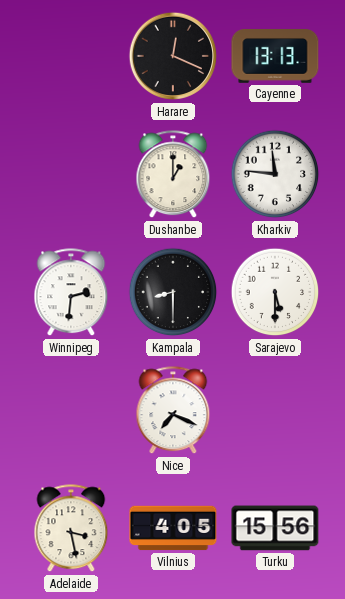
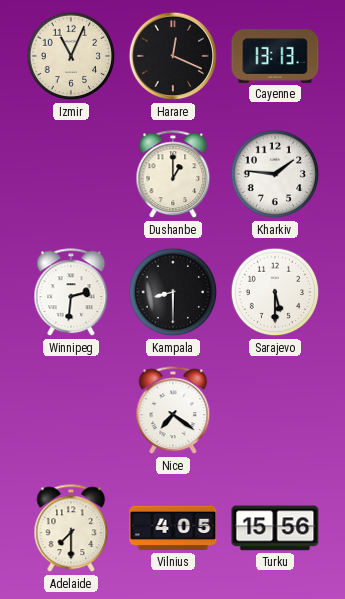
Izmir: none -> 11:04 (71, 56)
Kharkiv: 11:46 -> 1:46 (275, 174)
Nice: 7:19 -> 7:21 (173, 411)
Adelaide: 3:28 -> 7:30 (71, 529)
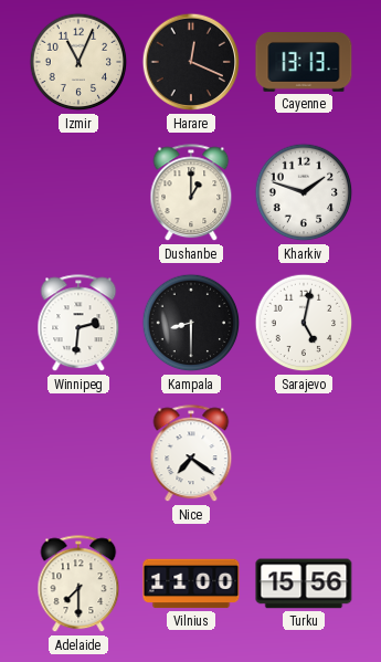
Kharkiv: 1:46 -> 1:48 (304, 192)
Sarajevo: 5:30 -> 5:02 (304, 323)
Vilnius: 4:05 -> 11:00 (191, 584)
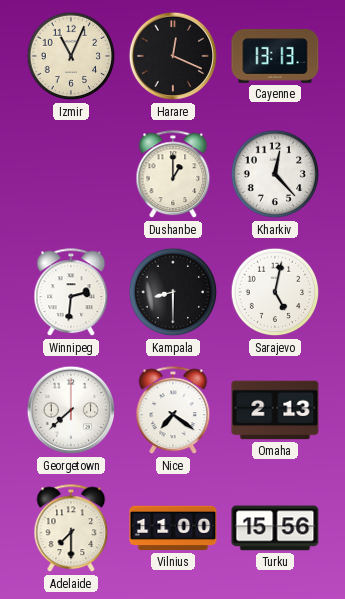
Kharkiv: 1:48 -> 12:23 (275, 174)
Georgetown: none -> 7:38 (71, 410)
Omaha: none -> 2:13 (275, 410)
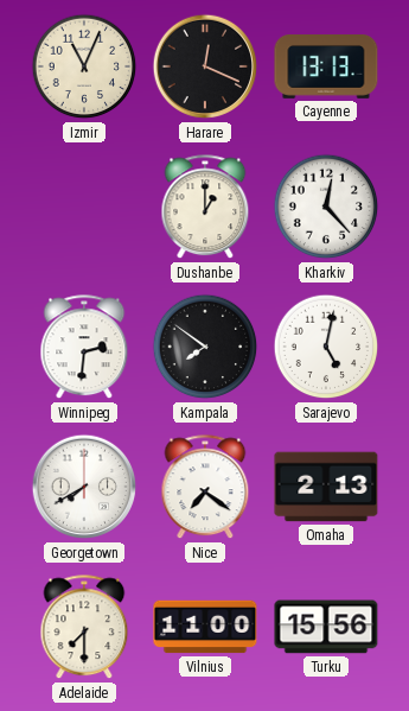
Kampala: 8:30 -> 7:51 (205, 347)
Georgetown: 7:38 -> 7:40 (84, 487)
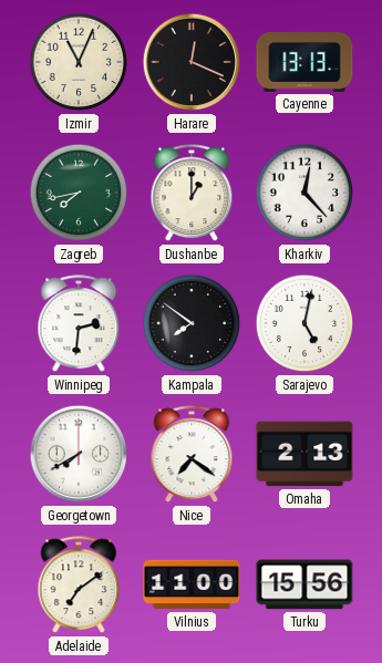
Zagreb: none -> 7:43 (79, 193)
Adelaide: 7:30 -> 7:09 (79, 586)
